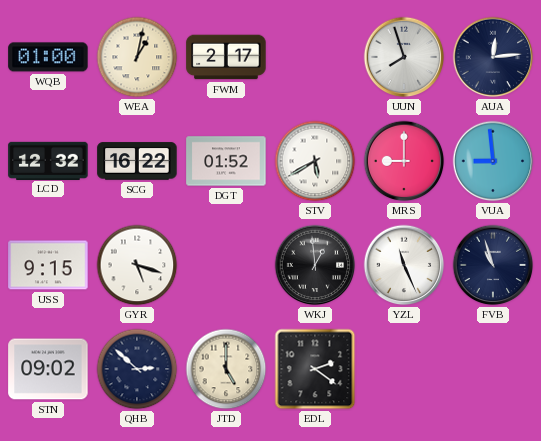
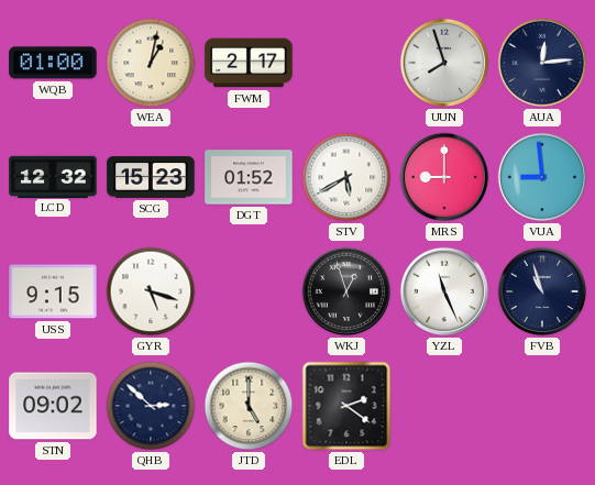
SCG: 16:22 -> 15:23 (151, 177)
WKJ: 12:59 -> 12:57 (346, 291)
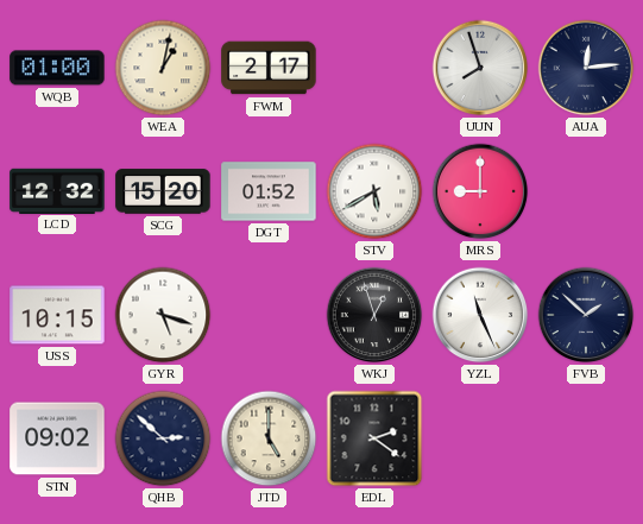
SCG: 15:23 -> 15:20 (163, 191)
VUA: 8:59 -> none (542, 177)
USS: 9:15 -> 10:15 (57, 315)
FVB: 10:57 -> 1:52 (586, 315)
